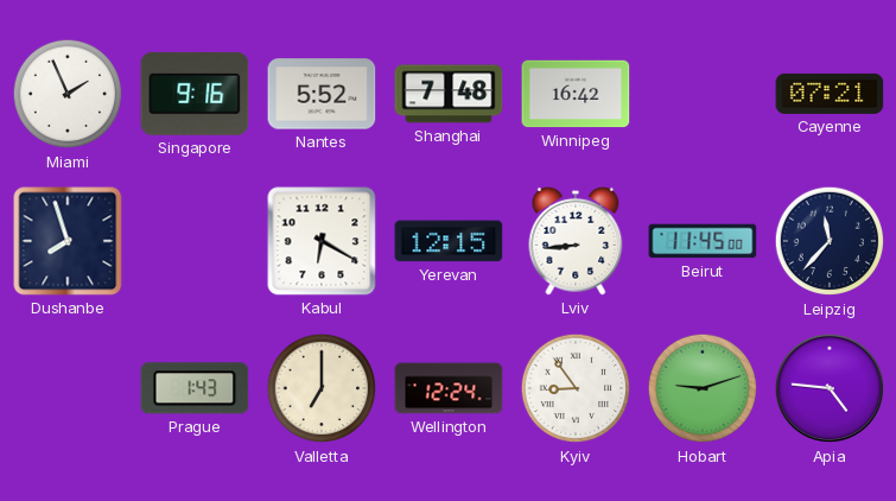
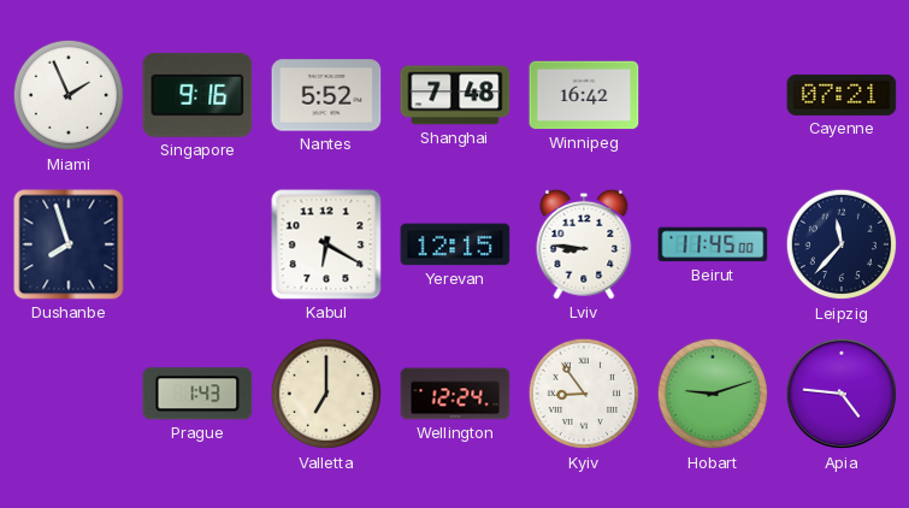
Lviv: 8:44 -> 8:46 (584, 244)
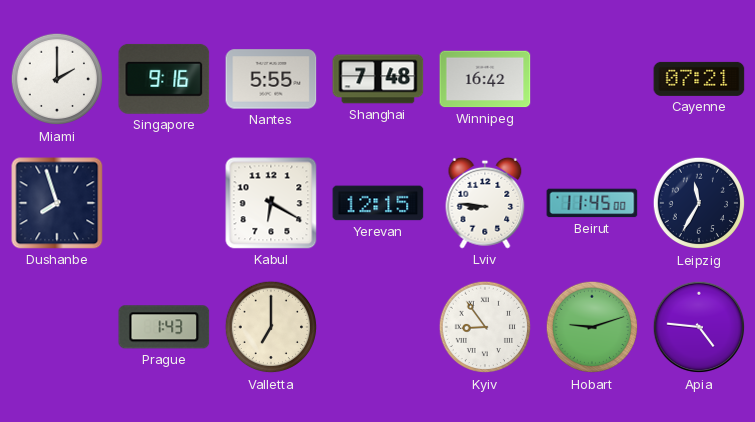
Miami: 1:56 -> 2:00 (57, 79)
Nantes: 5:52 -> 5:55 (271, 79)
Leipzig: 11:37 -> 11:35 (699, 203)
Wellington: 12:24 -> none (455, 394)
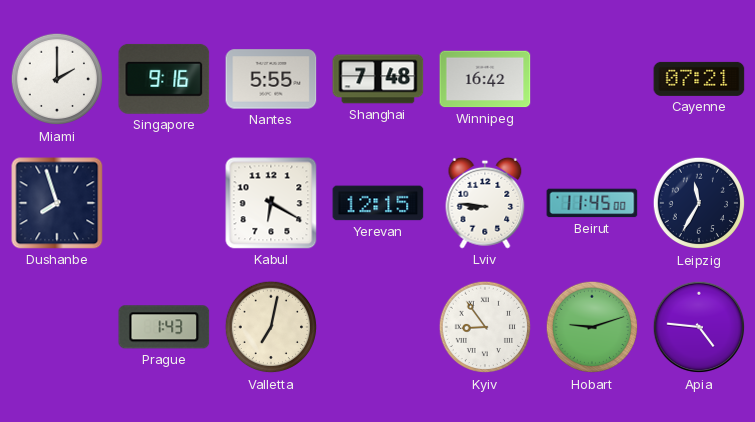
Valletta: 7:00 -> 7:02 (271, 327)
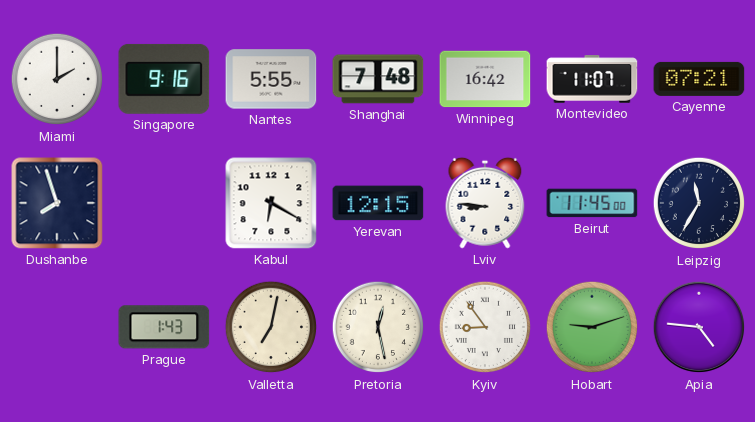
Montevideo: none -> 11:07 (592, 79)
Pretoria: none -> 12:28 (378, 327)
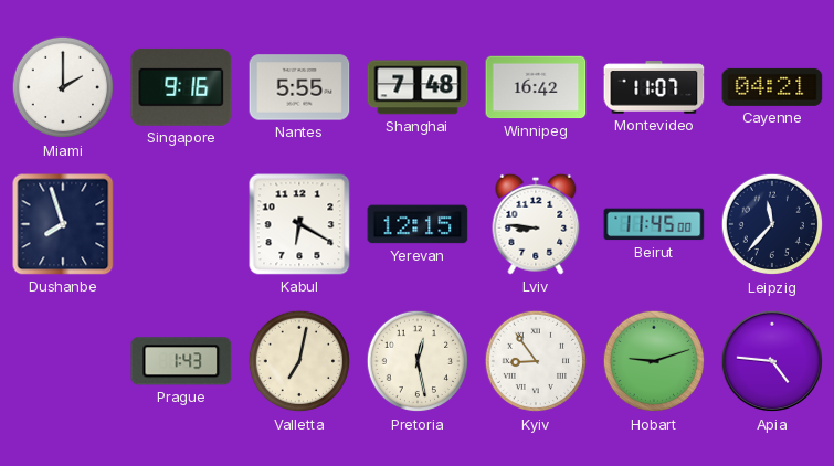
Cayenne: 07:21 -> 04:21 (772, 87)
Leipzig: 11:35 -> 11:37 (772, 224)
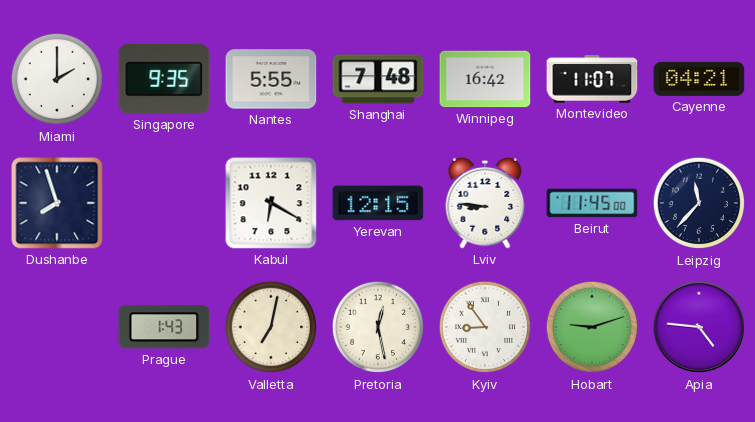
Singapore: 9:16 -> 9:35 (164, 79)
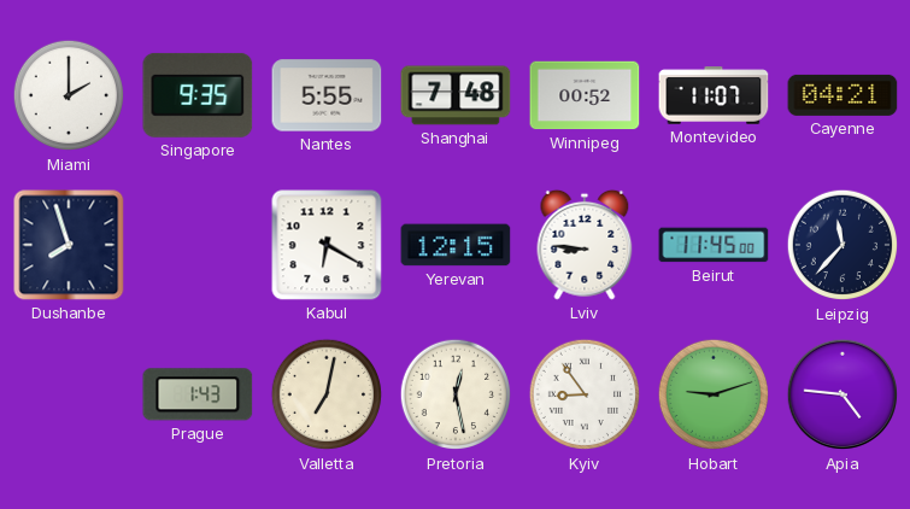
Winnipeg: 16:42 -> 00:52 (585, 95)
